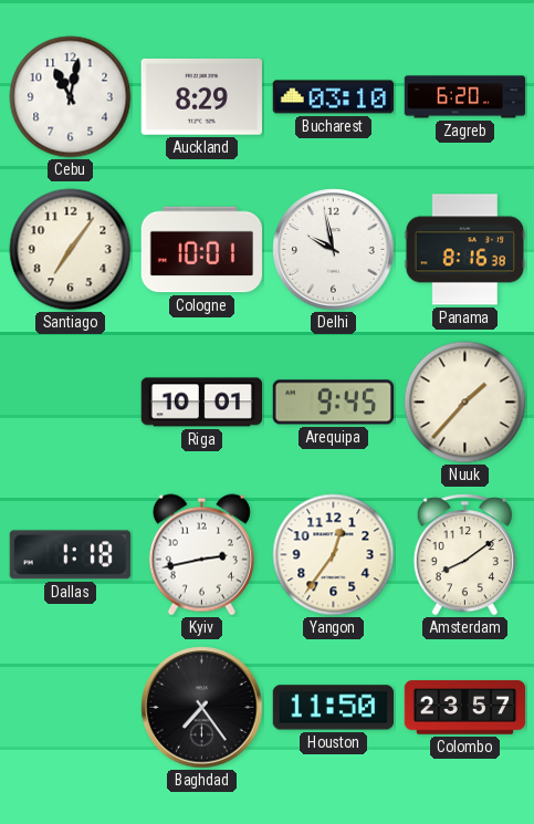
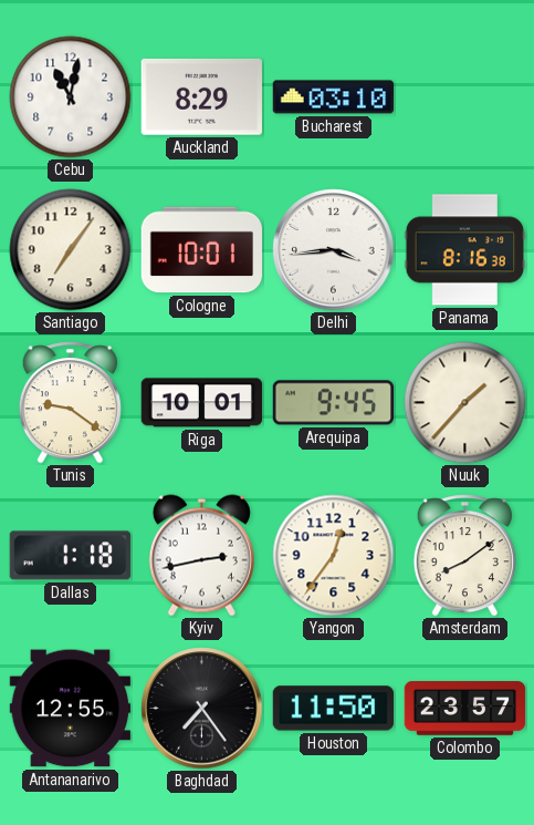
Zagreb: 6:20 -> none (465, 97)
Delhi: 9:58 -> 3:44 (334, 250)
Tunis: none -> 9:21 (70, 403)
Antananarivo: none -> 12:55 (70, 709)
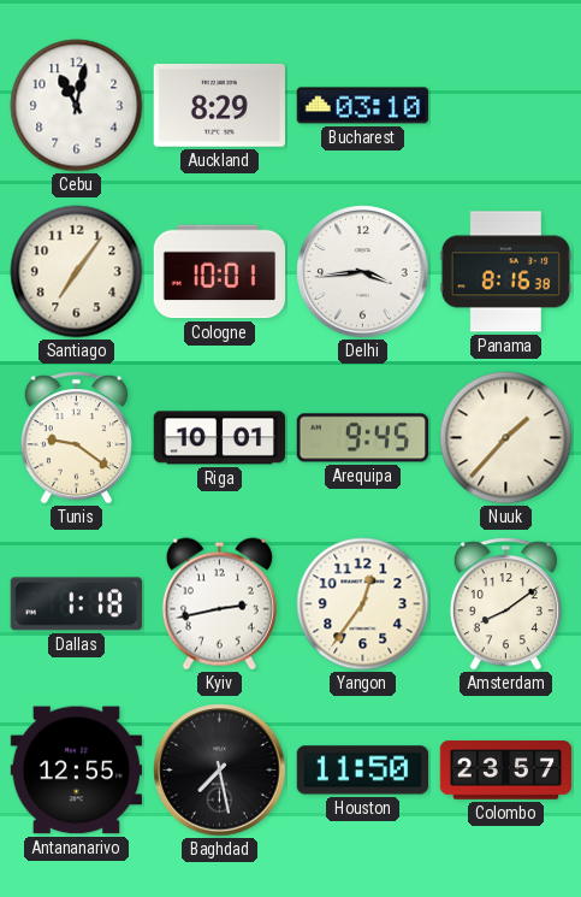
Baghdad: 7:24 -> 7:28 (220, 771)
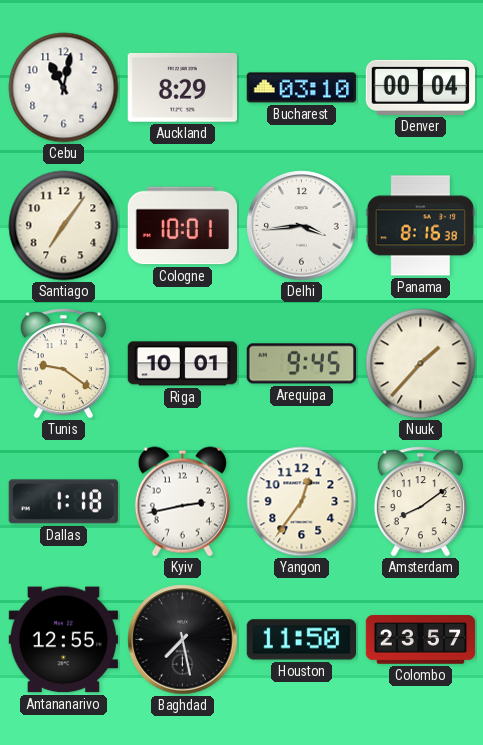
Denver: none -> 00:04 (421, 87)
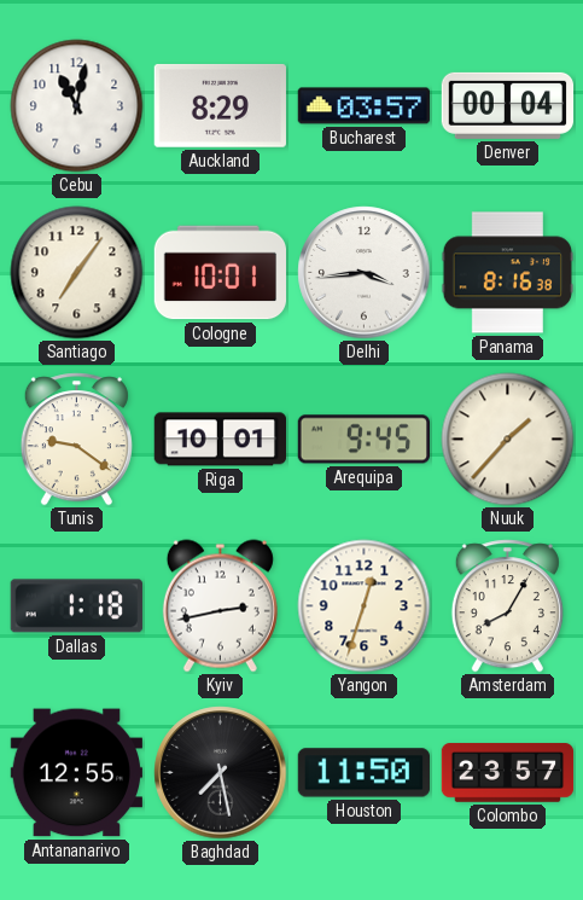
Bucharest: 03:10 -> 03:57 (365, 106)
Yangon: 12:36 -> 12:33 (365, 606)
Amsterdam: 8:09 -> 8:05 (507, 606)
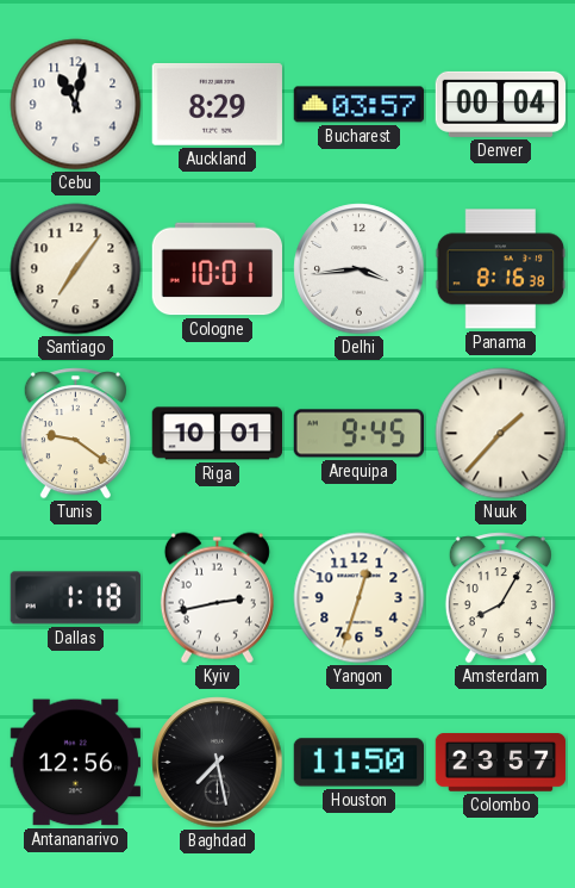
Antananarivo: 12:55 -> 12:56 (75, 763)
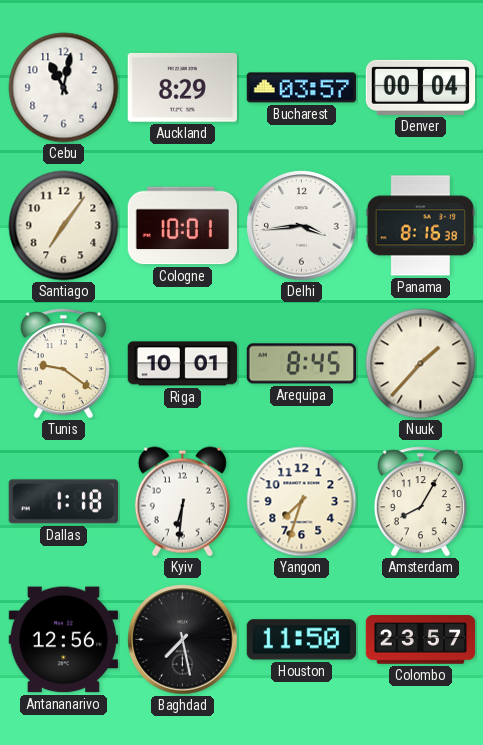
Arequipa: 9:45 -> 8:45 (301, 364)
Kyiv: 2:43 -> 6:31 (182, 502)
Yangon: 12:33 -> 7:33 (302, 502)
